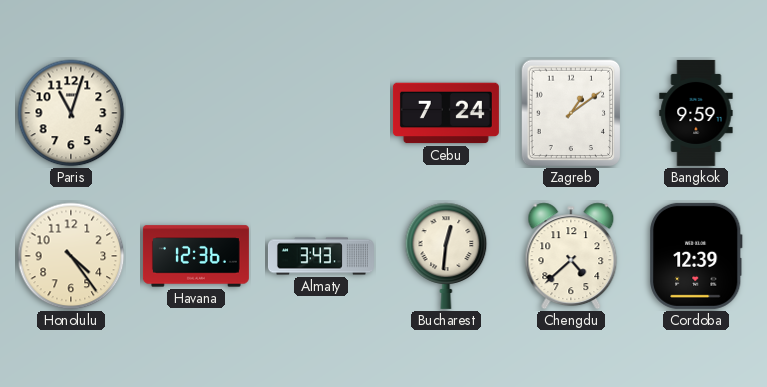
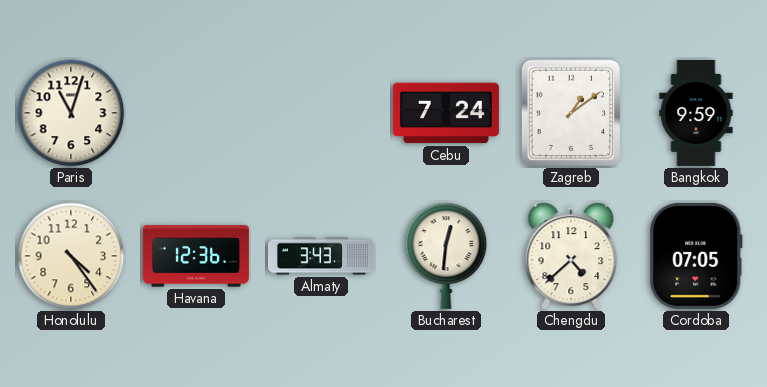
Cordoba: 12:39 -> 07:05 (696, 256)
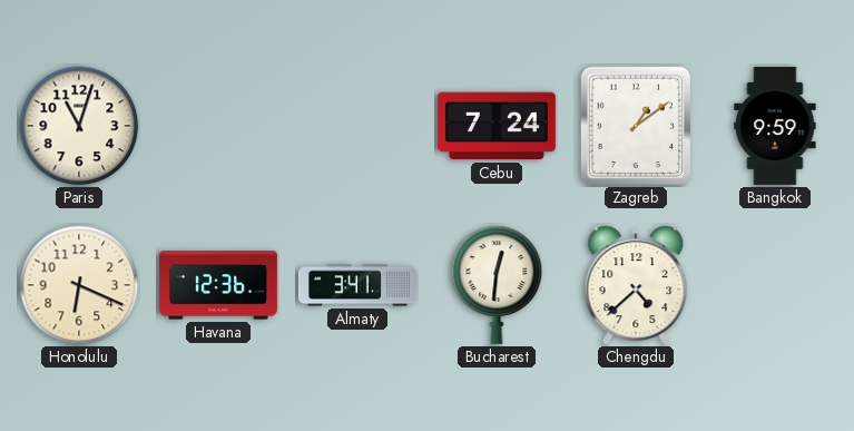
Honolulu: 4:24 -> 6:19 (79, 285)
Almaty: 3:43 -> 3:41 (357, 285)
Cordoba: 07:05 -> none (696, 256)
